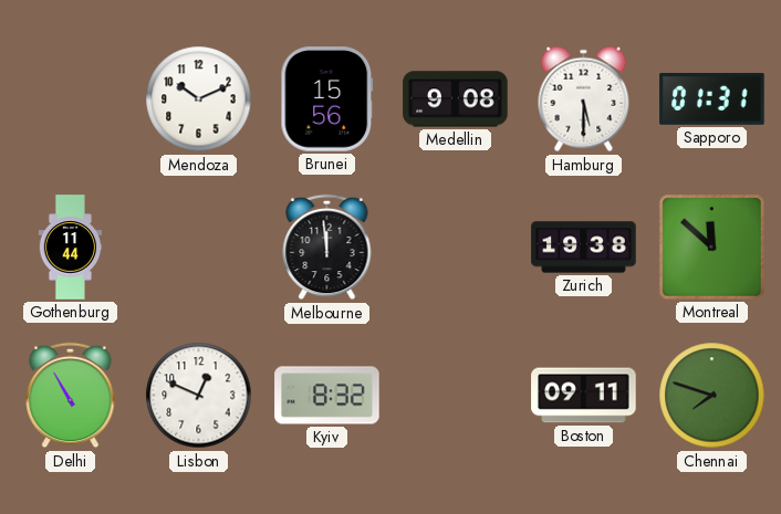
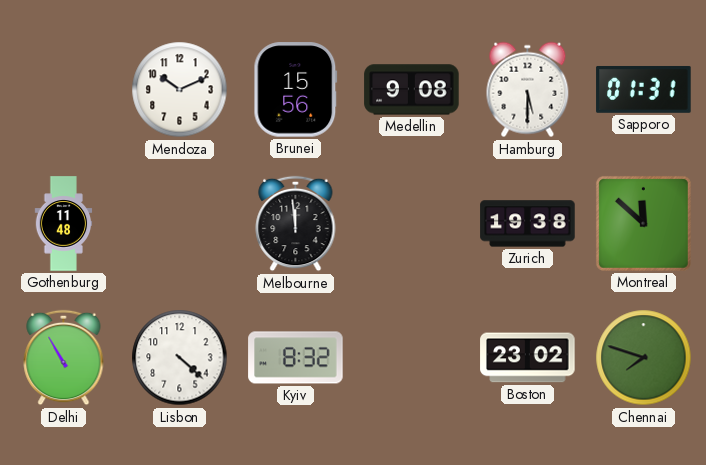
Gothenburg: 11:44 -> 11:48 (64, 224)
Lisbon: 12:49 -> 4:22 (180, 358)
Boston: 09:11 -> 23:02 (528, 358)
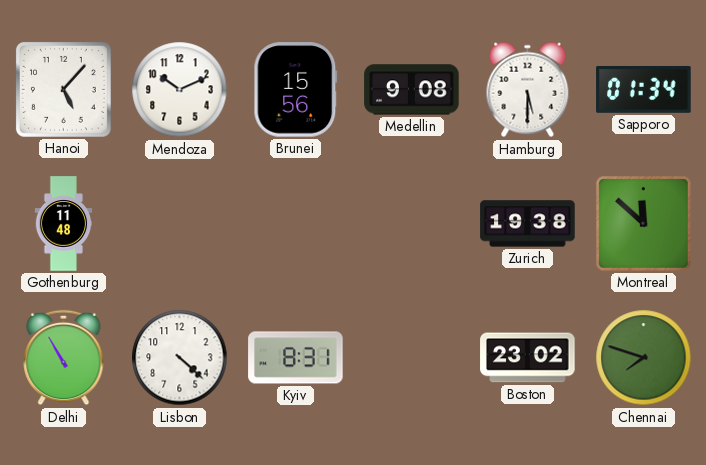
Hanoi: none -> 5:07 (63, 89)
Sapporo: 01:31 -> 01:34 (644, 89)
Melbourne: 11:59 -> none (296, 224)
Kyiv: 8:32 -> 8:31 (296, 358)
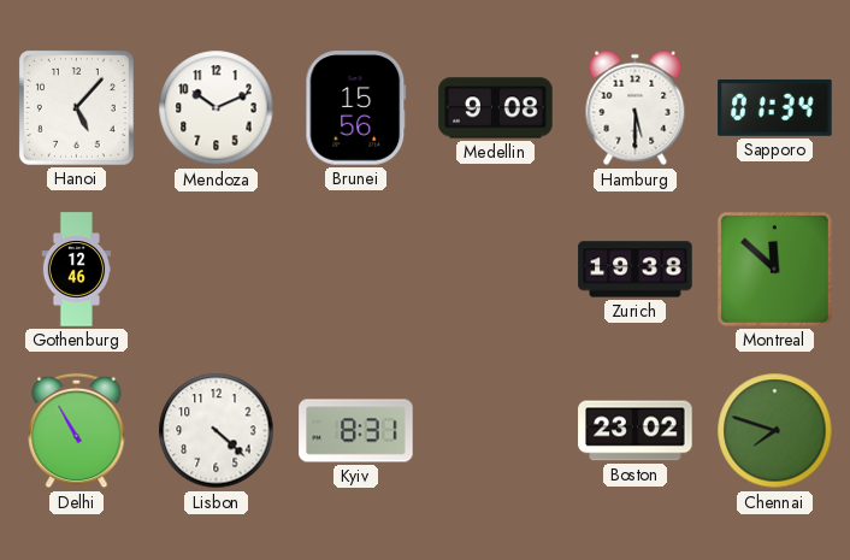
Gothenburg: 11:48 -> 12:46 (77, 270)
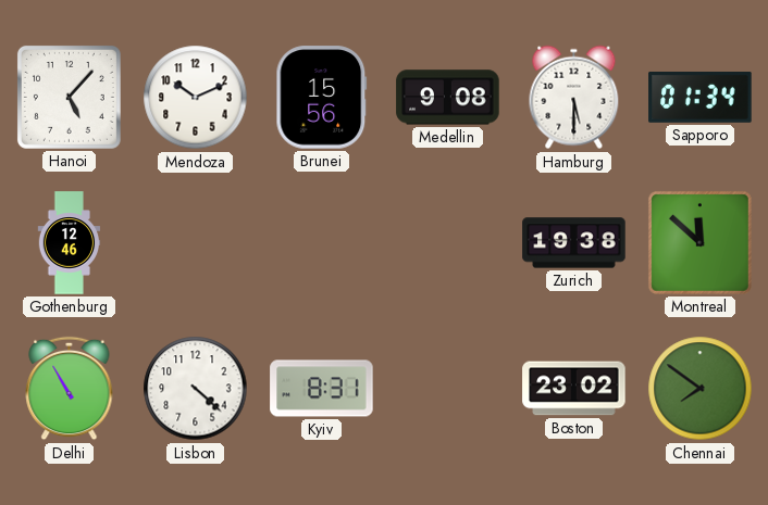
Chennai: 7:48 -> 7:51 (701, 389)
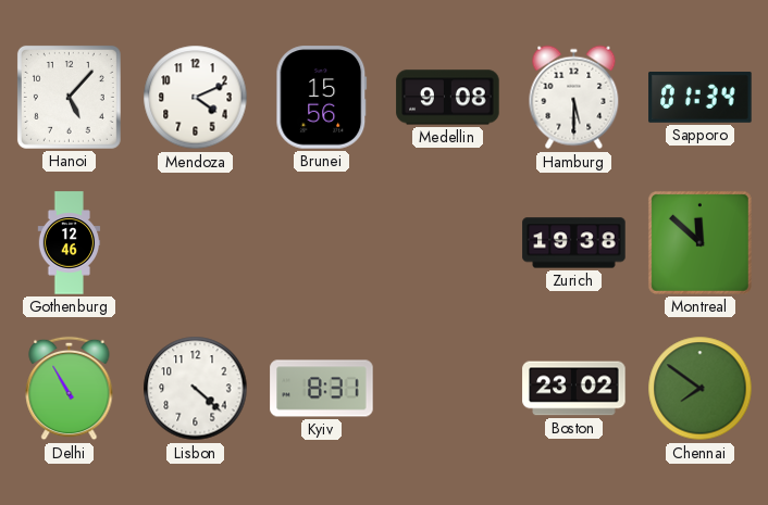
Mendoza: 10:11 -> 4:11 (196, 98)
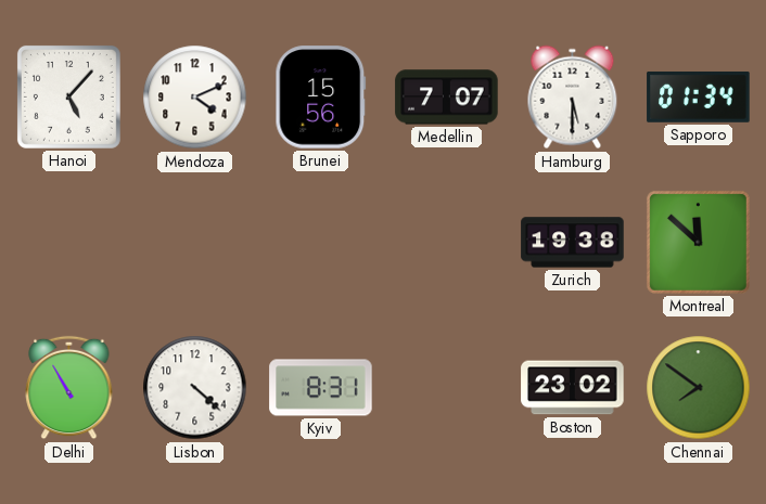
Medellin: 9:08 -> 7:07 (447, 98)
Gothenburg: 12:46 -> none (70, 243)
